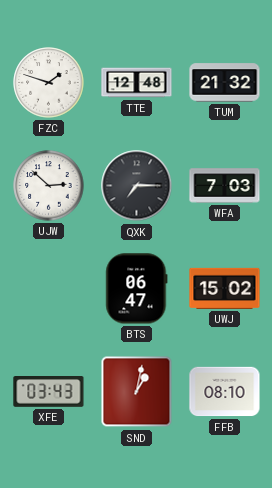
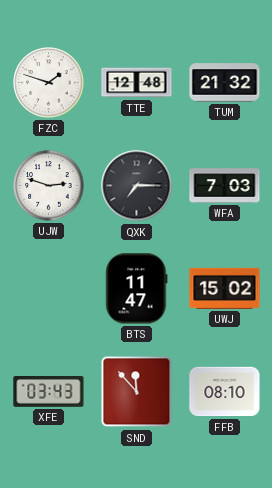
UJW: 2:52 -> 2:48 (49, 186)
BTS: 06:47 -> 11:47 (137, 289)
SND: 1:02 -> 11:53 (137, 392)
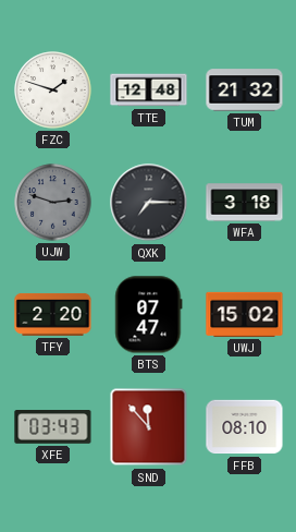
UJW dial: white -> grey (53, 203)
WFA: 7:03 -> 3:18 (245, 203)
TFY: none -> 2:20 (53, 314)
BTS: 11:47 -> 07:47 (149, 315)
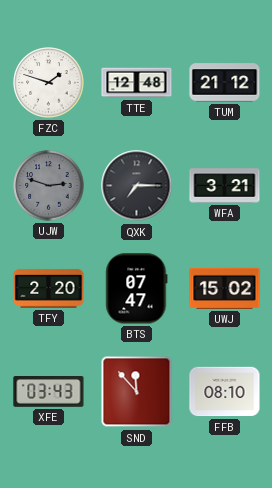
TUM: 21:32 -> 21:12 (225, 83)
WFA: 3:18 -> 3:21 (225, 186)
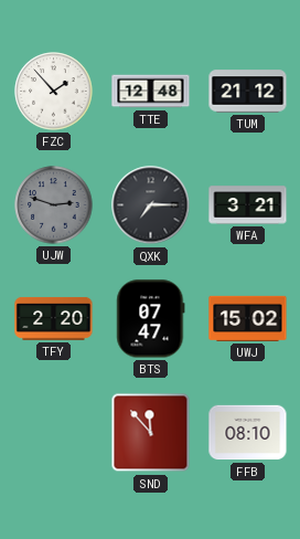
FZC: 1:48 -> 1:53 (54, 92)
XFE: 03:43 -> none (49, 392)
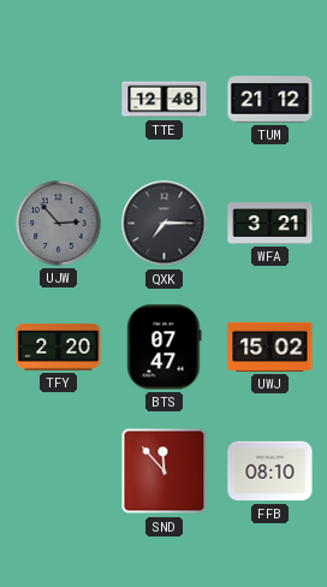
FZC: 1:53 -> none (54, 92)
UJW: 2:48 -> 2:53 (59, 224)
